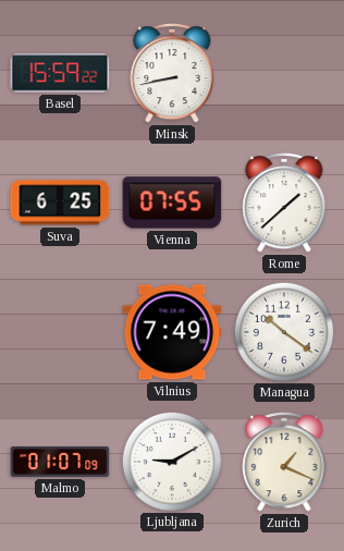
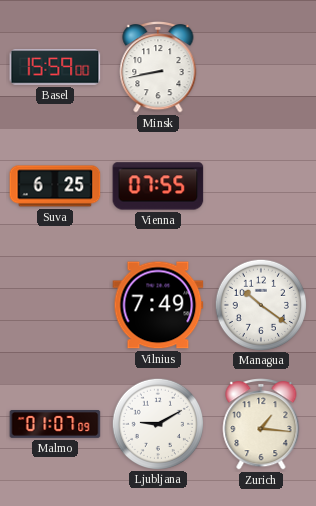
Basel: 15:59:22 -> 15:59:00 (55, 67)
Rome: 1:38 -> none (284, 204)
Zurich: 1:19 -> 1:16 (261, 425)
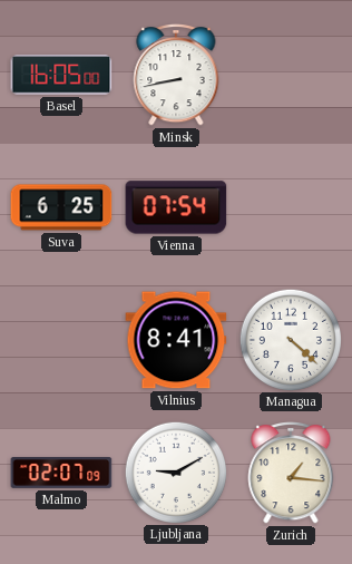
Basel: 15:59 -> 16:05 (61, 75)
Vienna: 07:55 -> 07:54 (176, 207)
Vilnius: 7:49 -> 8:41 (176, 340)
Managua: 10:21 -> 4:22 (290, 339)
Malmo: 01:07 -> 02:07 (61, 474)
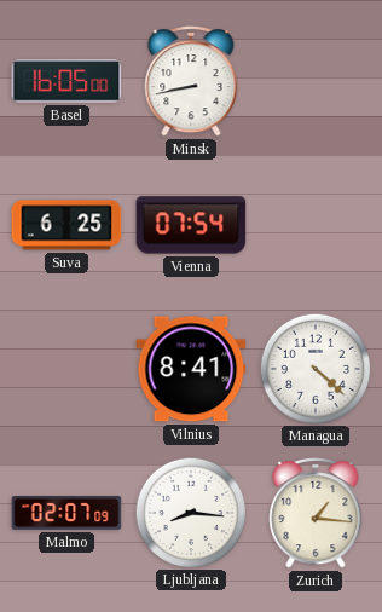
Ljubljana: 9:10 -> 8:16 (190, 512)
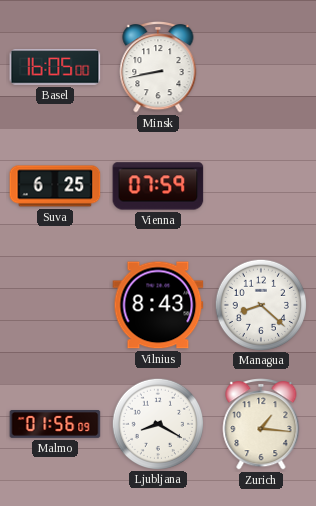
Vienna: 07:54 -> 07:59 (158, 186)
Vilnius: 8:41 -> 8:43 (158, 305)
Managua: 4:22 -> 8:22 (260, 304)
Malmo: 02:07 -> 01:56 (55, 425)
Ljubljana: 8:16 -> 8:20 (157, 423)
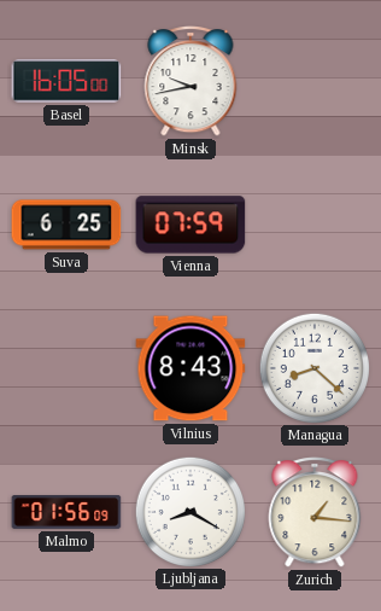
Minsk: 8:43 -> 9:43 (190, 82)
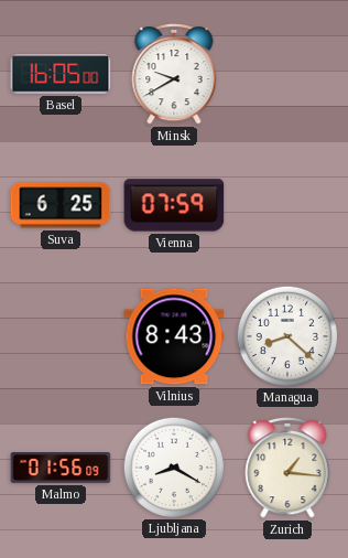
Minsk: 9:43 -> 9:40 (174, 75)
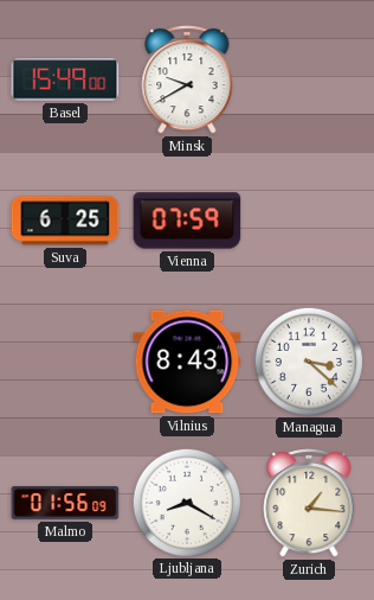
Basel: 16:05 -> 15:49 (65, 79)
Managua: 8:22 -> 3:22 (308, 360)
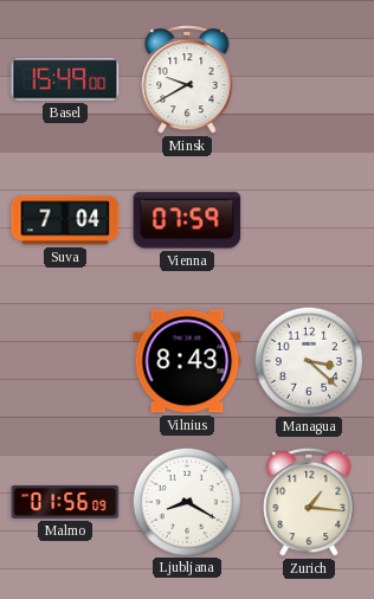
Suva: 6:25 -> 7:04 (65, 220)
